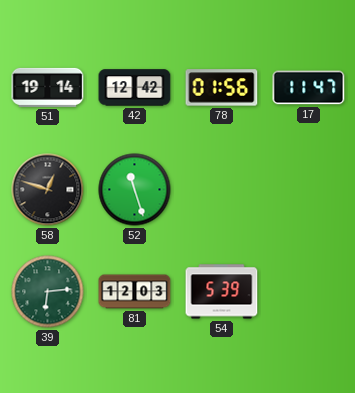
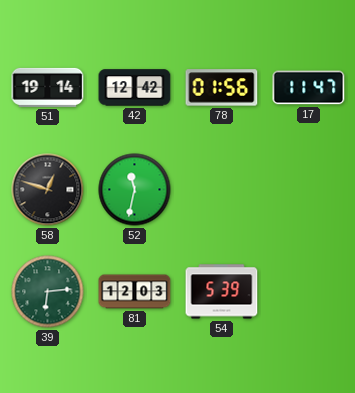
52: 11:27 -> 11:32 (135, 190)
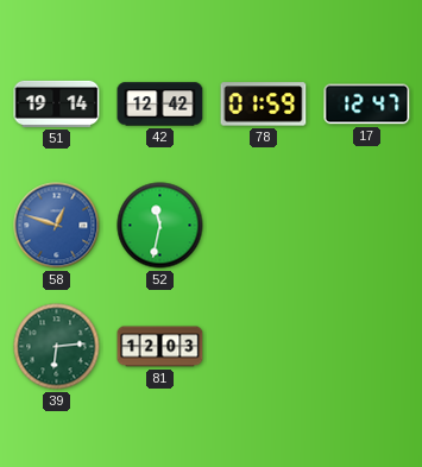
78: 01:56 -> 01:59 (264, 105)
17: 11:47 -> 12:47 (367, 105)
58 dial: black -> blue (57, 226)
54: 5:39 -> none (222, 292)
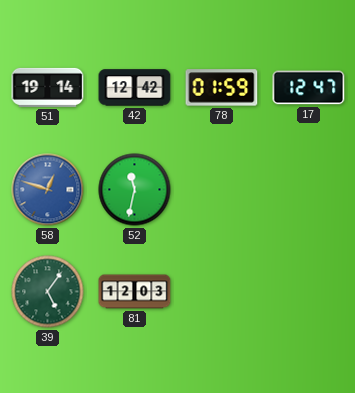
39: 6:14 -> 5:06 (48, 292)
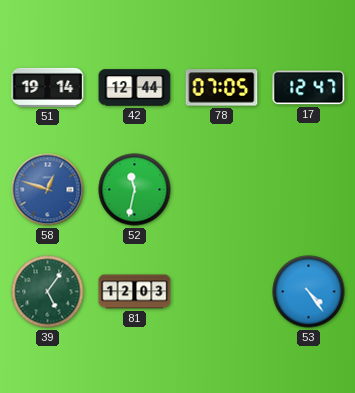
42: 12:42 -> 12:44 (135, 88)
78: 01:59 -> 07:05 (222, 88)
53: none -> 4:24 (309, 292)
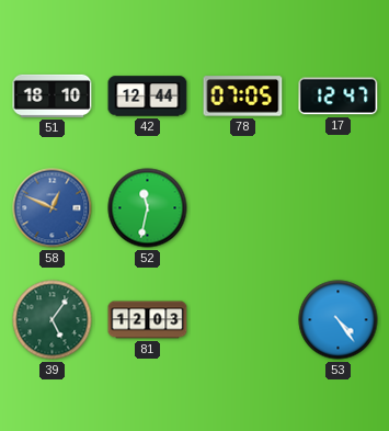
51: 19:14 -> 18:10 (53, 95)
58: 12:48 -> 12:49 (53, 208)
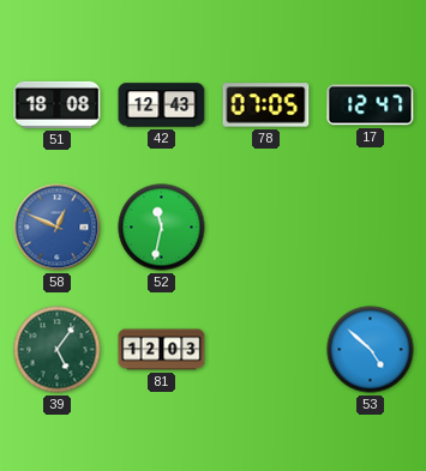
51: 18:10 -> 18:08 (58, 104)
42: 12:44 -> 12:43 (162, 105)
53: 4:24 -> 4:52 (371, 350)
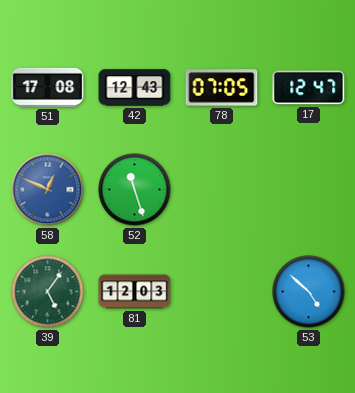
51: 18:08 -> 17:08 (48, 87)
52: 11:32 -> 11:27 (135, 190)
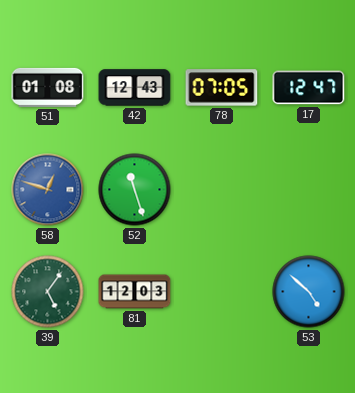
51: 17:08 -> 01:08 (48, 87)
58: 12:49 -> 12:48 (48, 190)
